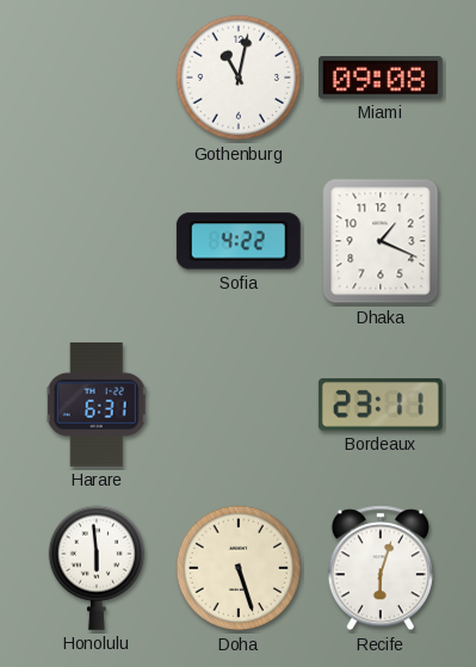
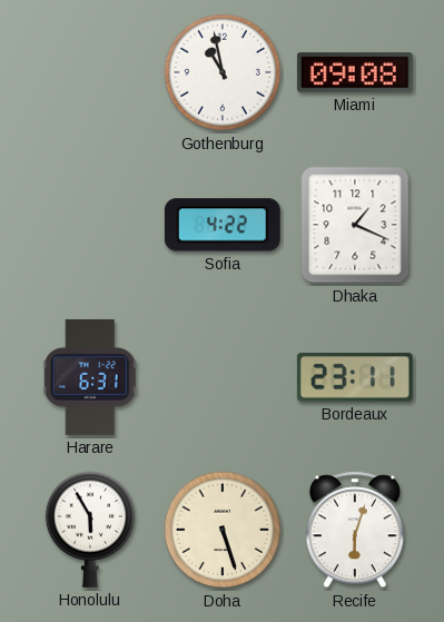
Gothenburg: 11:02 -> 10:58 (223, 72)
Honolulu: 5:59 -> 5:55 (89, 530)
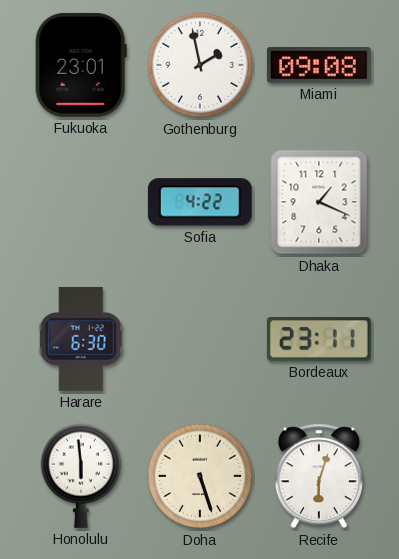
Fukuoka: none -> 23:01 (81, 65)
Gothenburg: 10:58 -> 1:58 (200, 65)
Harare: 6:31 -> 6:30 (81, 339)
Honolulu: 5:55 -> 5:59 (80, 476)
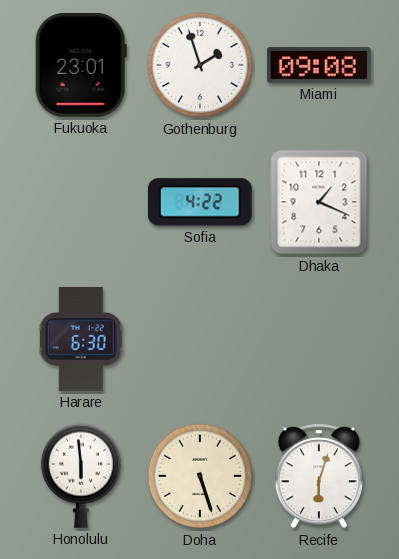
Gothenburg: 1:58 -> 1:57 (200, 65)
Bordeaux: 23:11 -> none (319, 339)
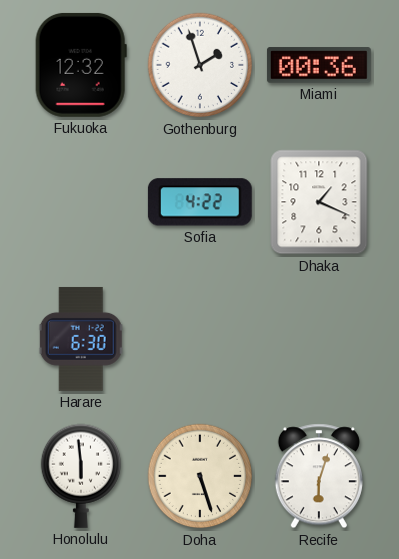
Fukuoka: 23:01 -> 12:32 (81, 65)
Miami: 09:08 -> 00:36 (319, 65)
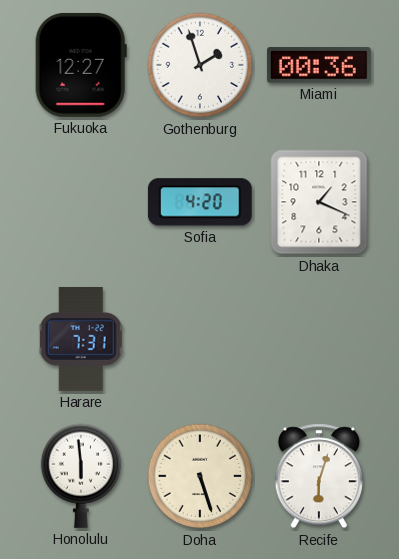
Fukuoka: 12:32 -> 12:27 (81, 65)
Sofia: 4:22 -> 4:20 (200, 202)
Harare: 6:30 -> 7:31 (81, 339)
